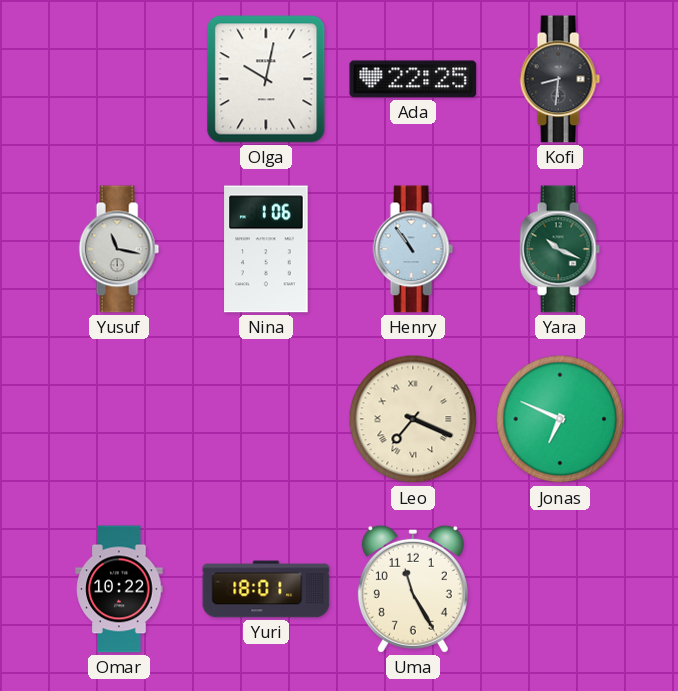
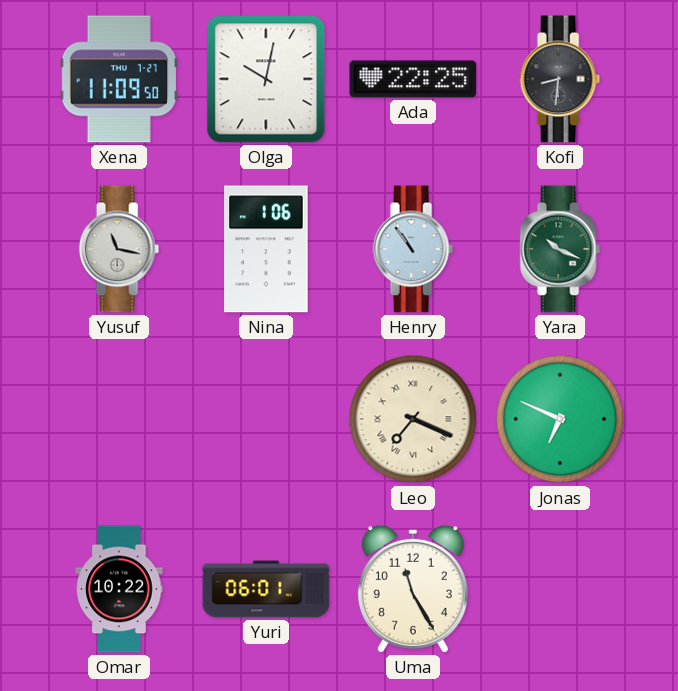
Xena: none -> 11:09 (118, 79)
Yuri: 18:01 -> 06:01 (266, 589)
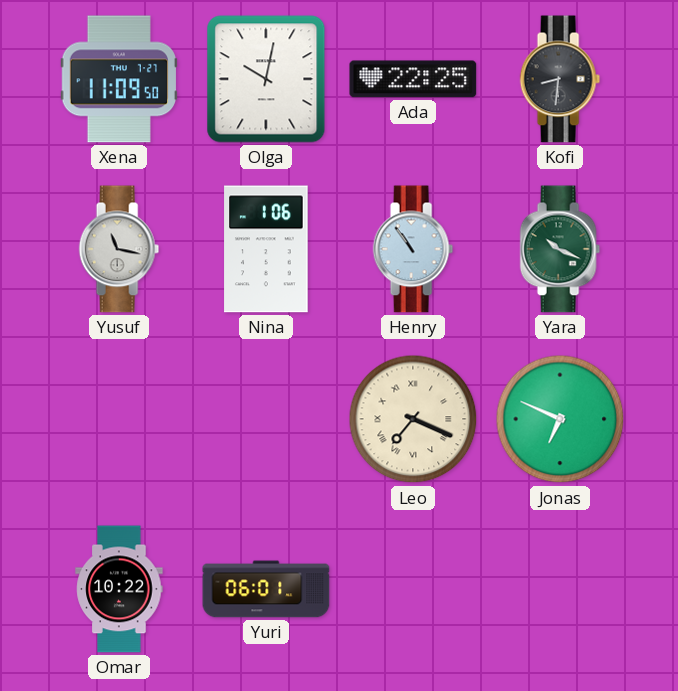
Uma: 11:25 -> none (413, 589)
